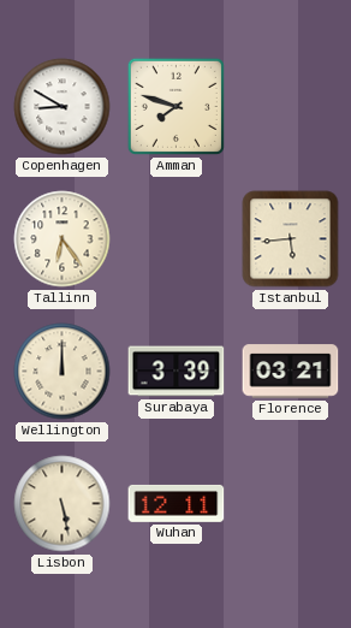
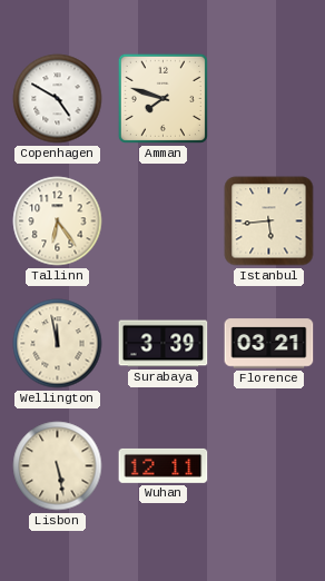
Copenhagen: 8:50 -> 4:50 (58, 99)
Wellington: 12:00 -> 11:58 (58, 344)
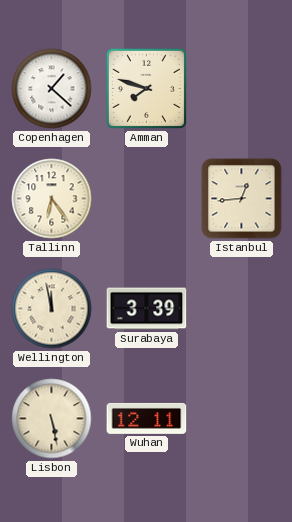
Copenhagen: 4:50 -> 1:22 (52, 89)
Istanbul: 5:44 -> 12:44 (242, 199)
Florence: 03:21 -> none (269, 344)
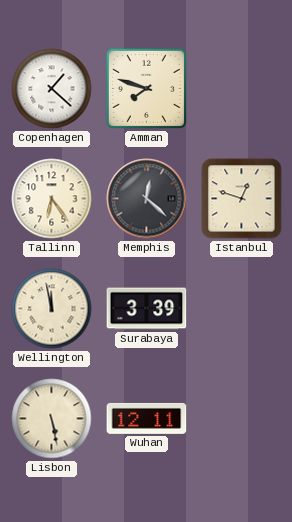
Memphis: none -> 12:22 (147, 199)
Istanbul: 12:44 -> 12:48 (242, 199)
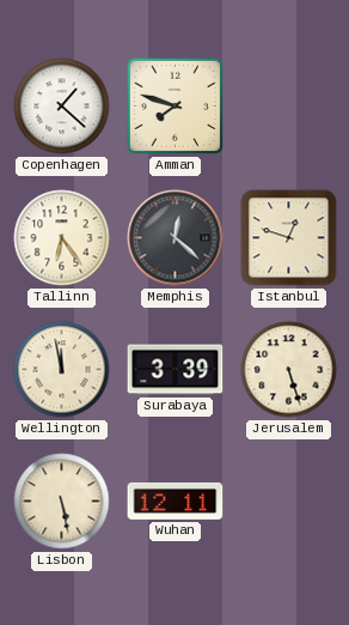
Jerusalem: none -> 5:27 (289, 370)
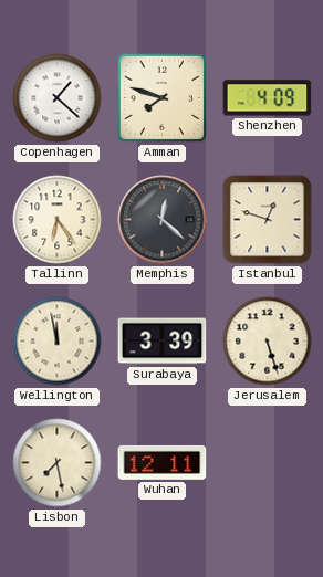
Shenzhen: none -> 4:09 (268, 98)
Lisbon: 5:28 -> 7:28 (58, 463)
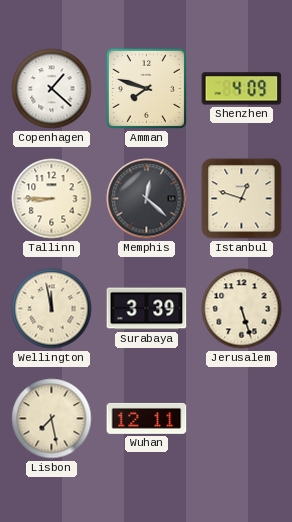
Tallinn: 6:24 -> 8:45 (52, 199)
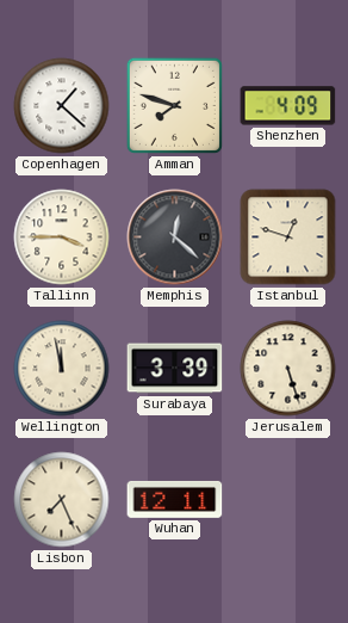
Tallinn: 8:45 -> 3:45 (62, 238)
Lisbon: 7:28 -> 7:26 (62, 500)
